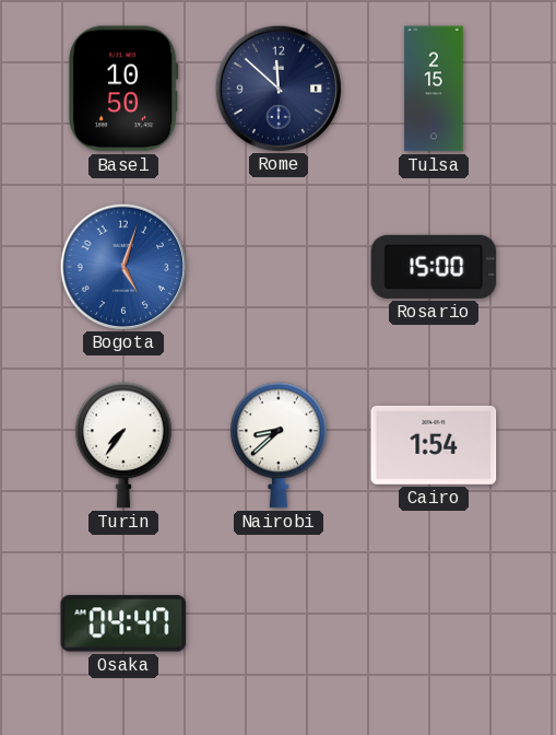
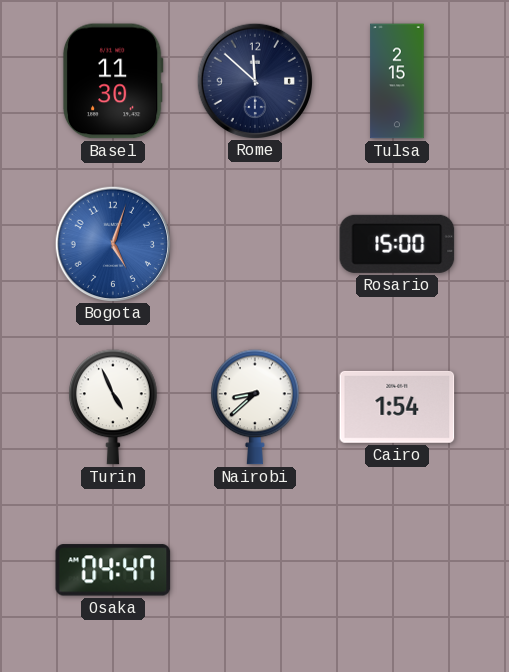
Basel: 10:50 -> 11:30 (113, 81)
Turin: 7:36 -> 4:56 (114, 407)
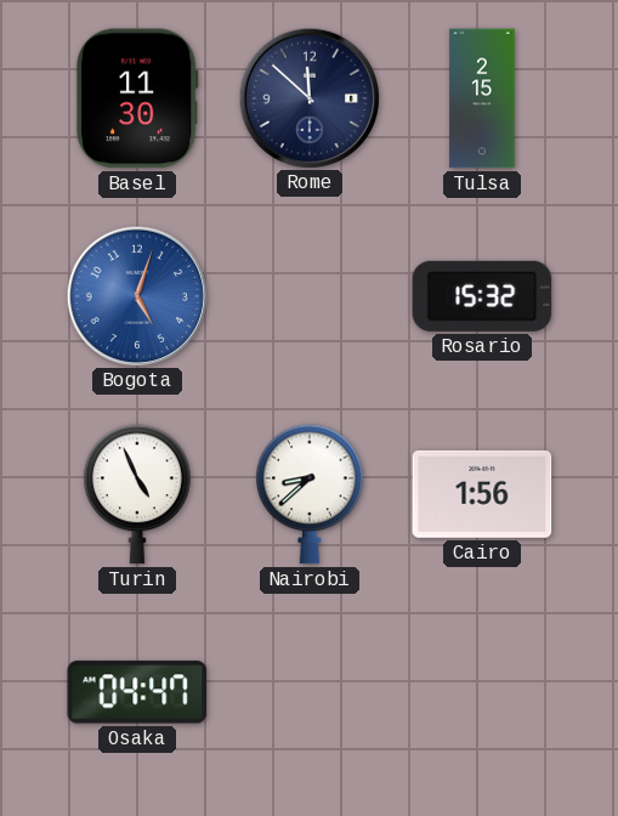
Rosario: 15:00 -> 15:32 (482, 296)
Cairo: 1:54 -> 1:56 (482, 494)
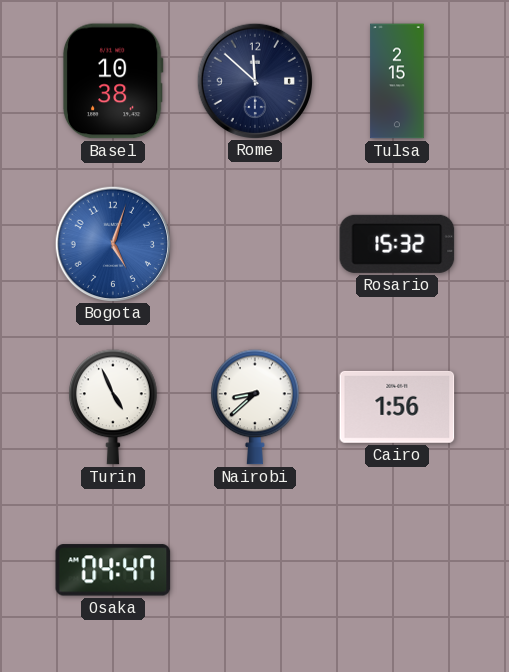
Basel: 11:30 -> 10:38 (113, 81)
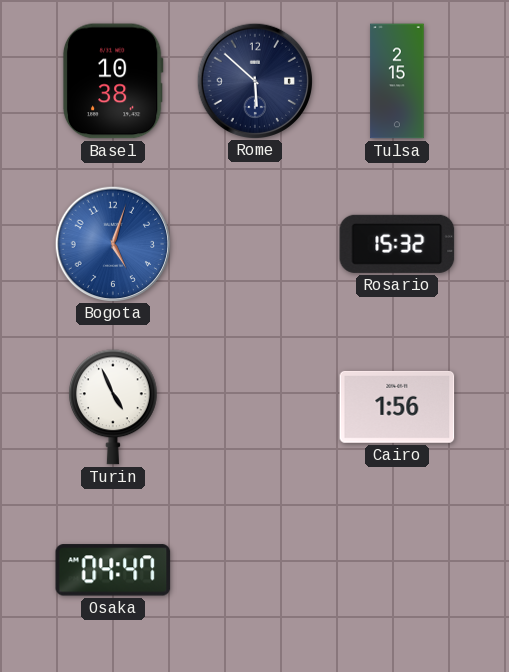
Rome: 11:52 -> 5:52 (254, 80)
Nairobi: 8:38 -> none (256, 407)
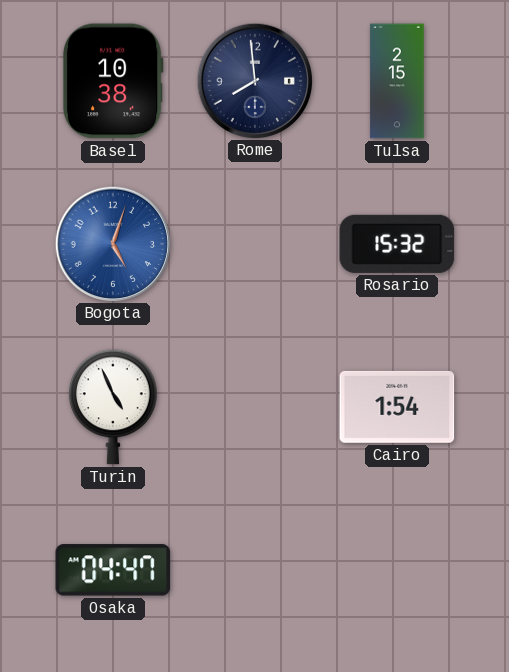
Rome: 5:52 -> 7:59 (254, 80)
Cairo: 1:56 -> 1:54 (397, 407)
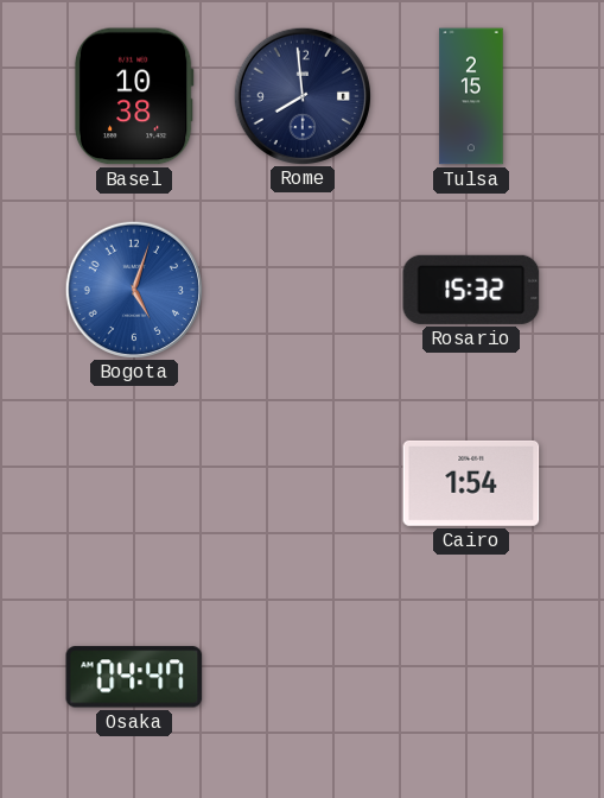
Turin: 4:56 -> none (114, 407)
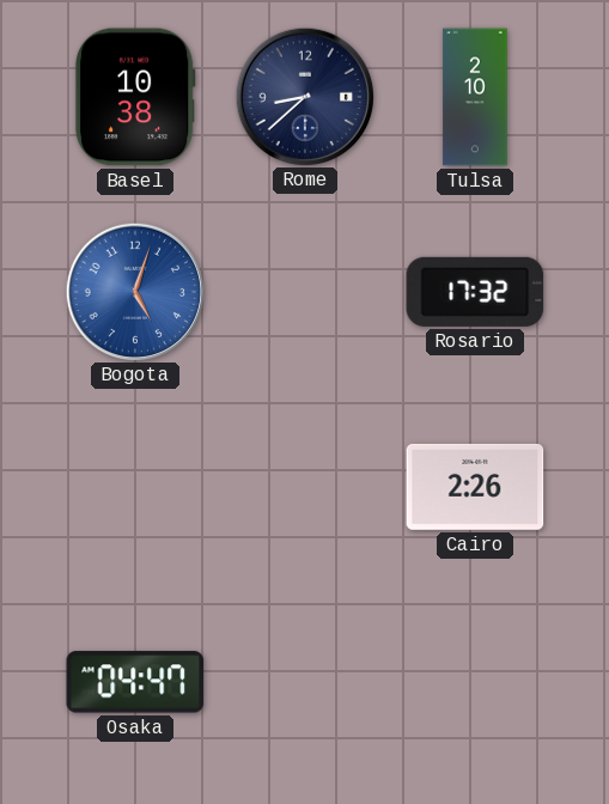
Rome: 7:59 -> 8:38 (304, 96)
Tulsa: 2:15 -> 2:10 (475, 97)
Rosario: 15:32 -> 17:32 (475, 292)
Cairo: 1:54 -> 2:26 (475, 487)
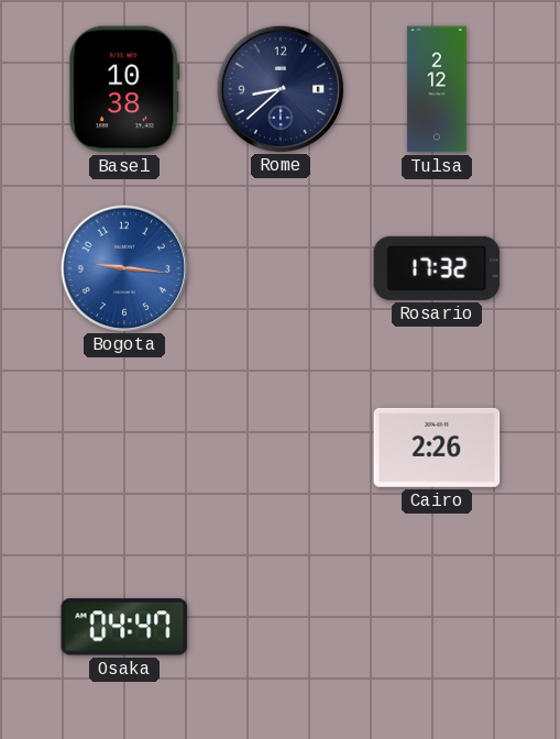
Tulsa: 2:10 -> 2:12 (437, 89)
Bogota: 5:03 -> 9:16 (123, 267)
